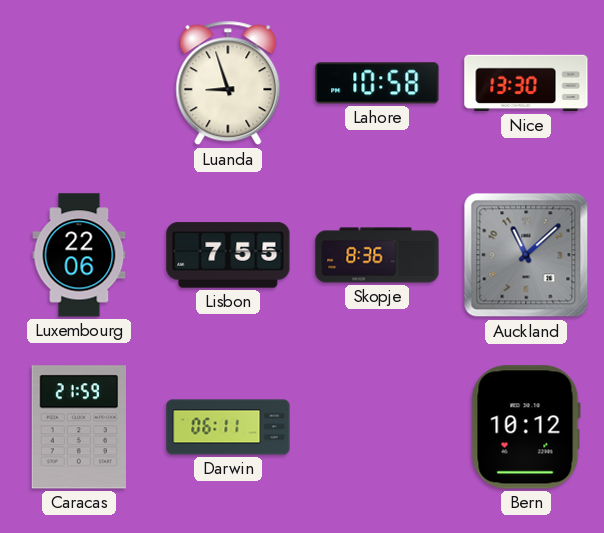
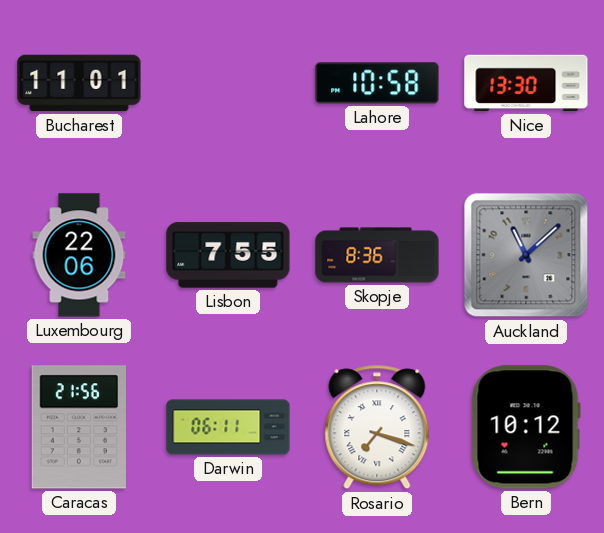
Bucharest: none -> 11:01 (79, 83)
Luanda: 8:57 -> none (228, 83)
Caracas: 21:59 -> 21:56 (79, 427)
Rosario: none -> 7:18 (377, 427)
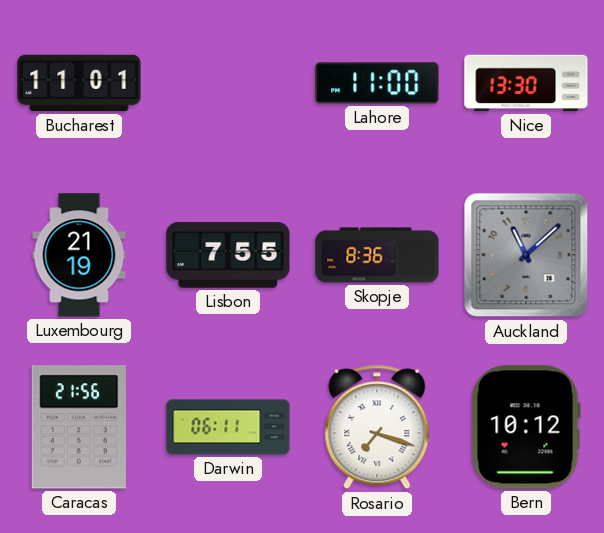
Lahore: 10:58 -> 11:00 (377, 83)
Luxembourg: 22:06 -> 21:19 (79, 255)
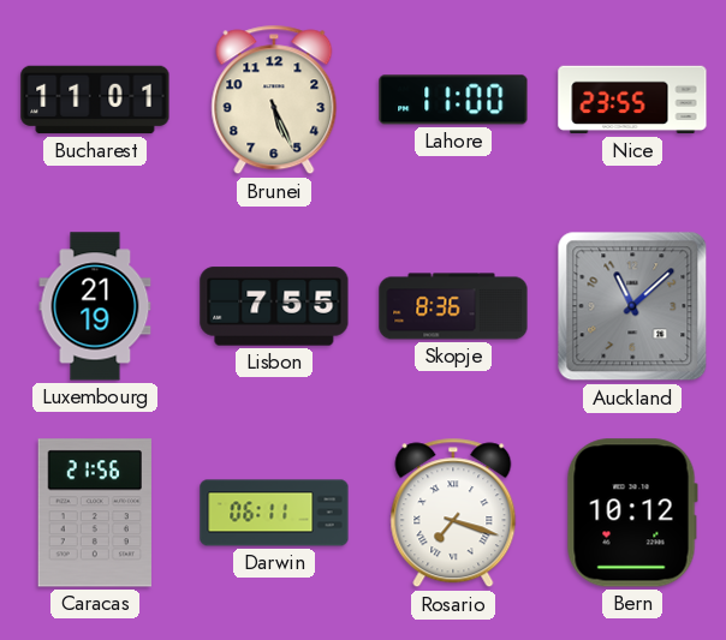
Brunei: none -> 5:26 (274, 100)
Nice: 13:30 -> 23:55 (632, 100)
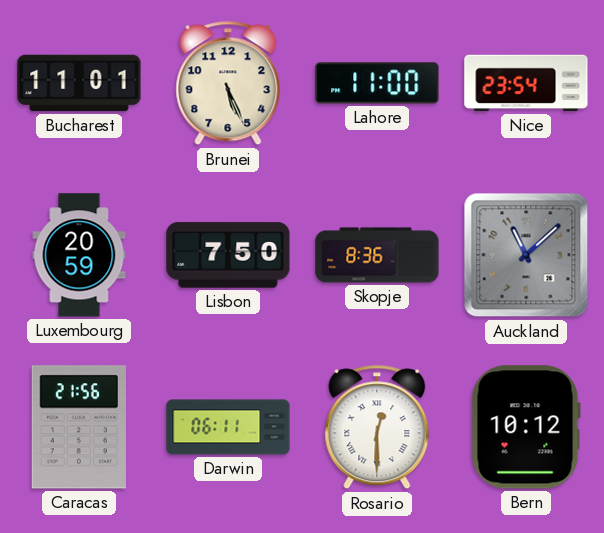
Nice: 23:55 -> 23:54 (526, 83)
Luxembourg: 21:19 -> 20:59 (79, 255)
Lisbon: 7:55 -> 7:50 (228, 255)
Rosario: 7:18 -> 12:30 (377, 427)
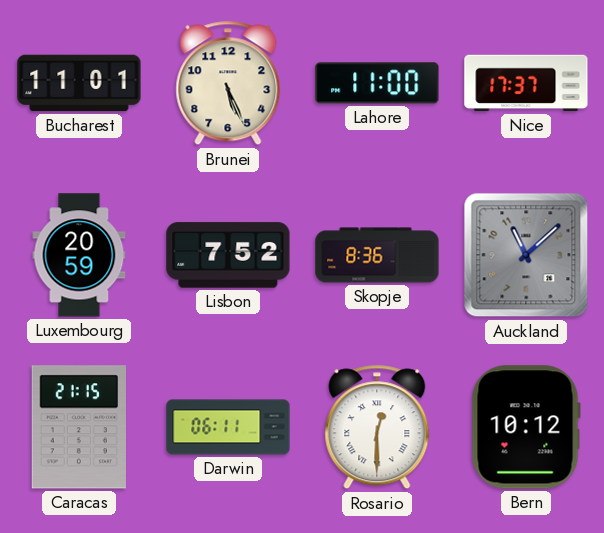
Nice: 23:54 -> 17:37 (526, 83)
Lisbon: 7:50 -> 7:52 (228, 255)
Caracas: 21:56 -> 21:15 (79, 427)
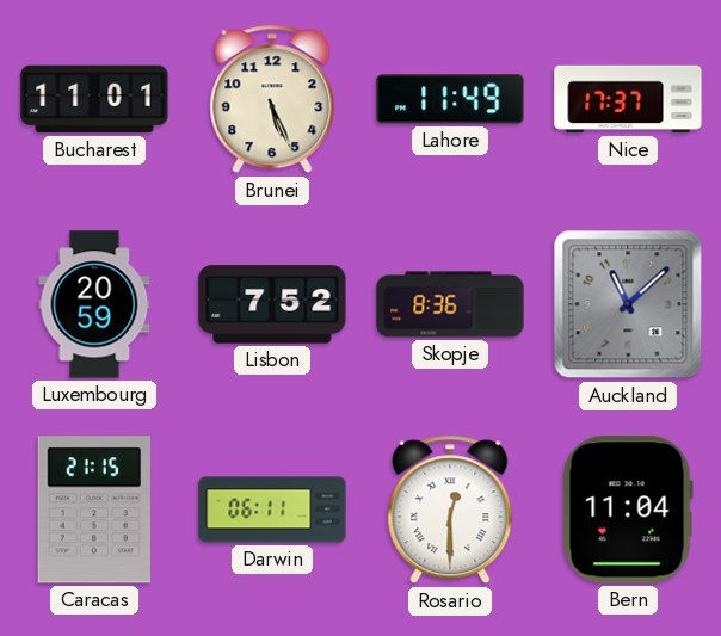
Lahore: 11:00 -> 11:49 (450, 99)
Bern: 10:12 -> 11:04 (628, 510)
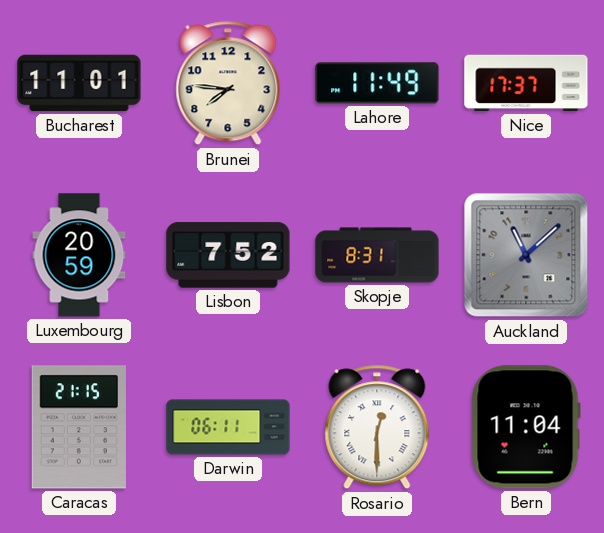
Brunei: 5:26 -> 7:46 (228, 83)
Skopje: 8:36 -> 8:31 (377, 255)
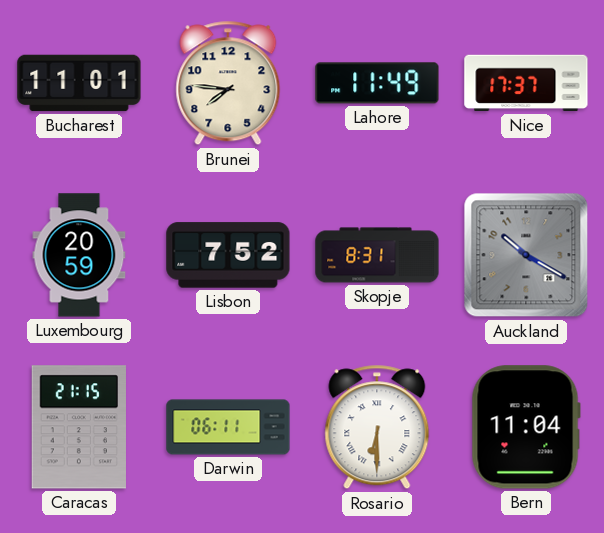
Auckland: 11:08 -> 10:20 (526, 255)
Rosario: 12:30 -> 6:30 (377, 427)
